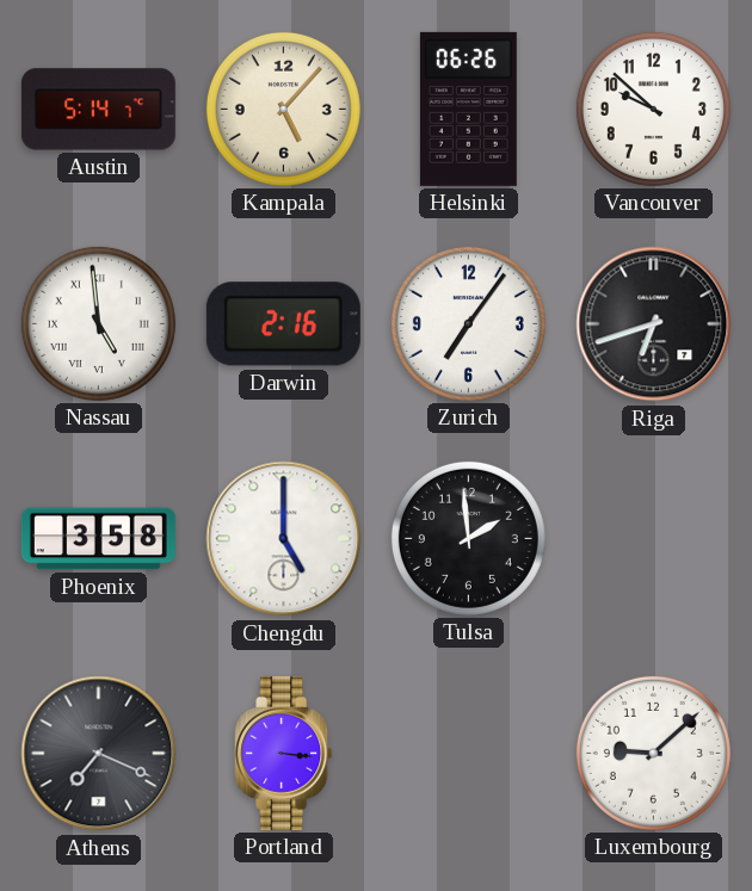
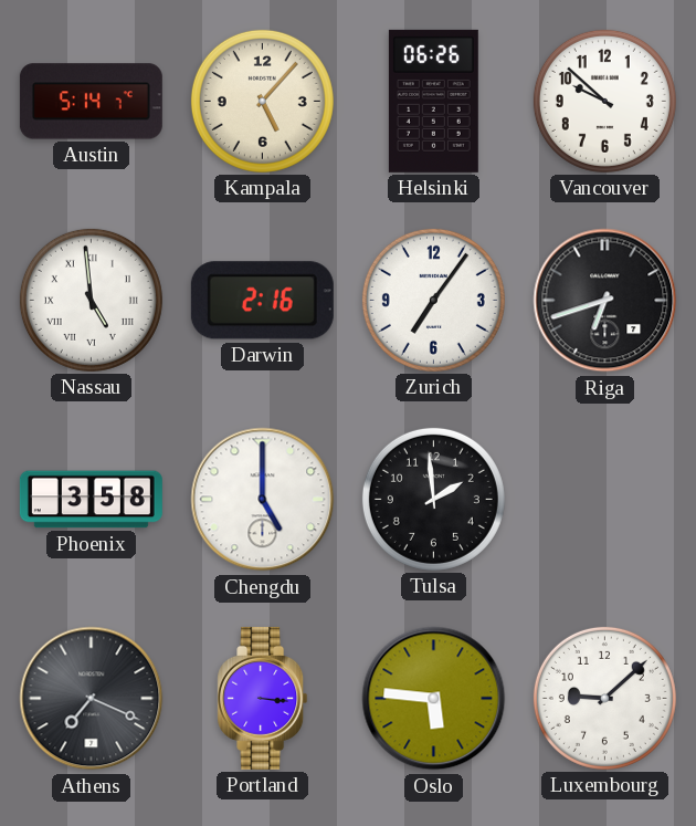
Oslo: none -> 5:46 (434, 699)
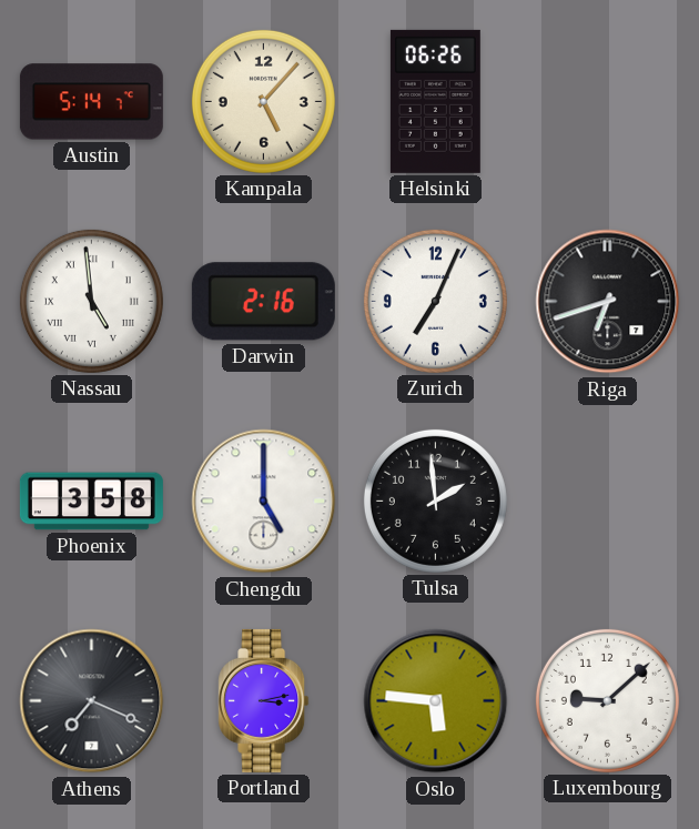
Vancouver: 9:52 -> none (604, 101)
Zurich: 7:06 -> 7:04 (435, 301)
Portland: 3:16 -> 3:13 (264, 700)
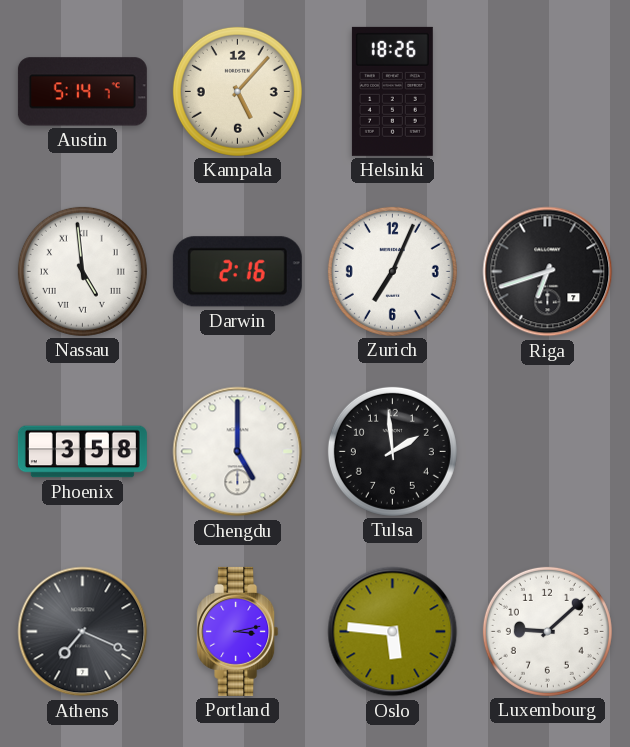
Helsinki: 06:26 -> 18:26 (392, 91)
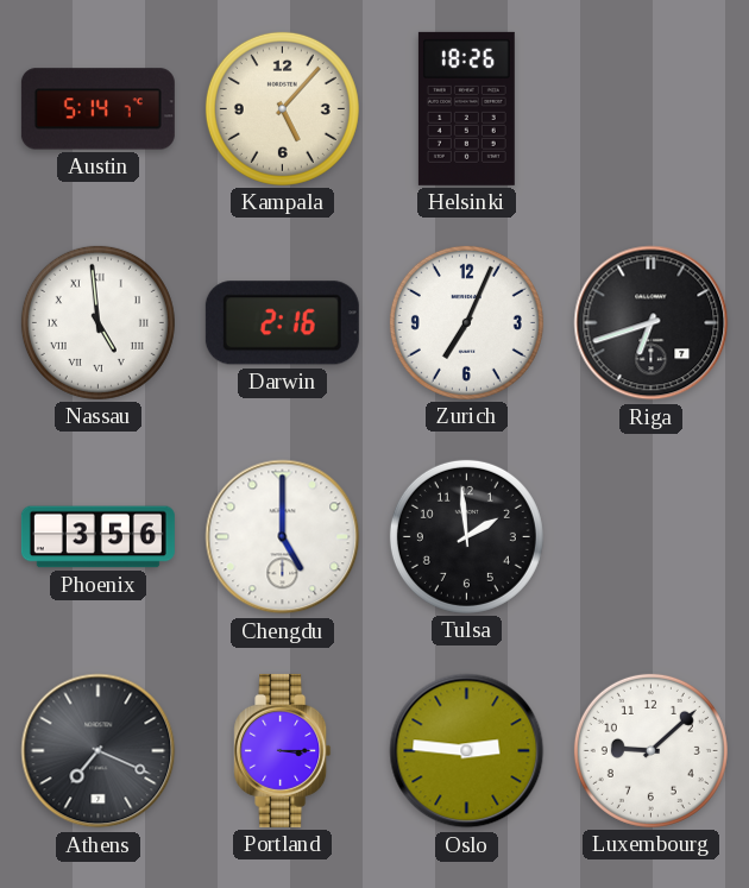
Phoenix: 3:58 -> 3:56 (97, 537)
Portland: 3:13 -> 3:15 (283, 750)
Oslo: 5:46 -> 2:46 (467, 751)
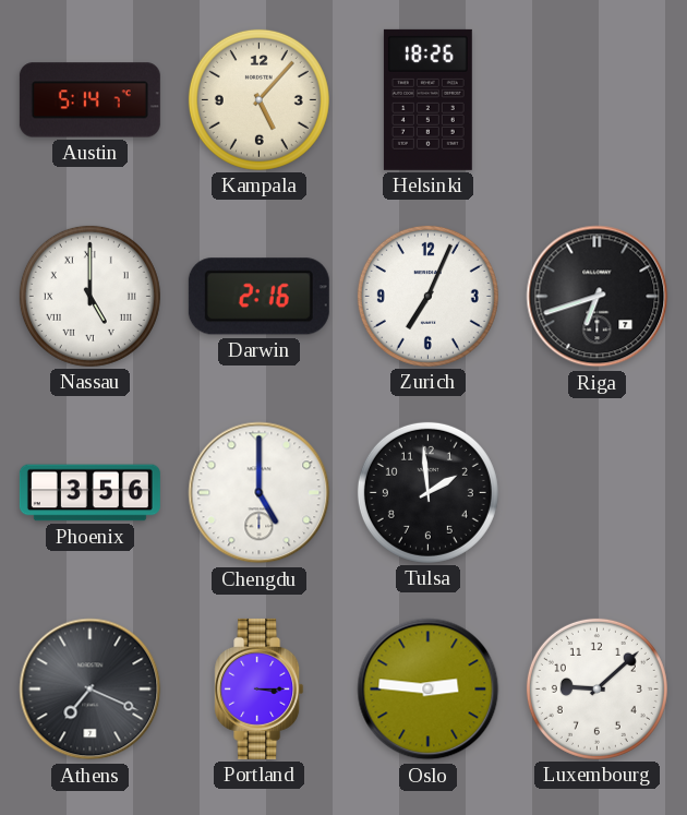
Nassau: 4:59 -> 5:00 (89, 296)
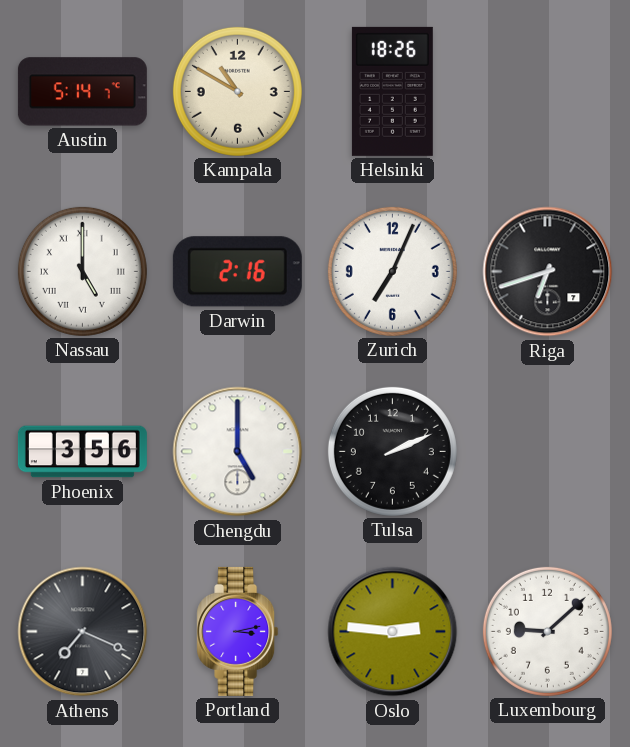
Kampala: 5:07 -> 10:50 (237, 91)
Tulsa: 1:59 -> 2:11 (392, 451)
Portland: 3:15 -> 3:13 (238, 631)
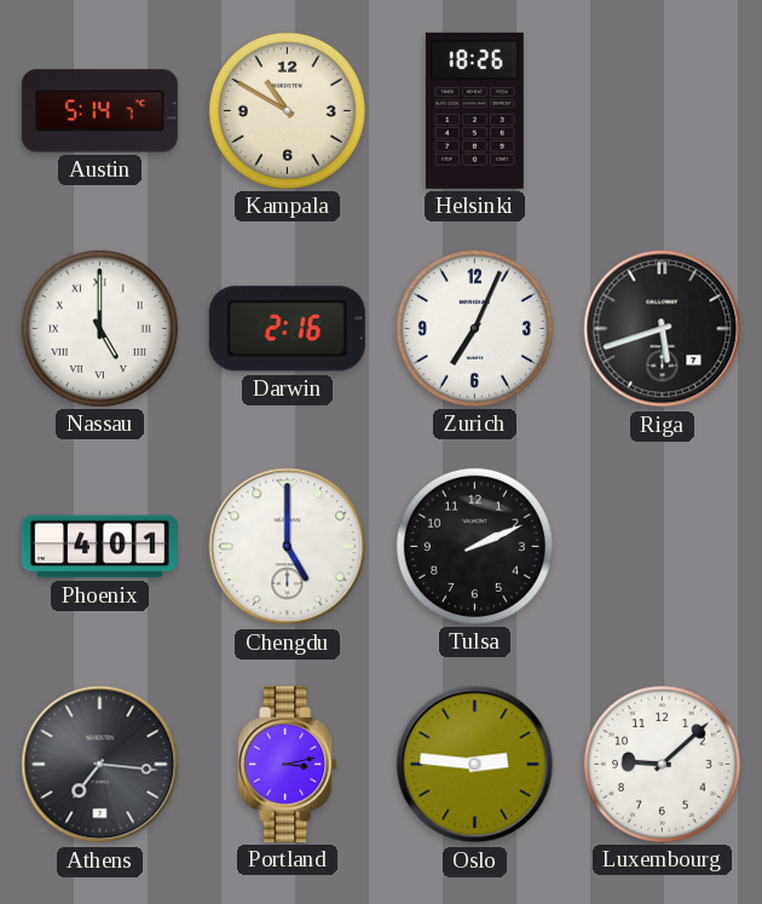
Riga: 6:42 -> 5:42 (663, 329)
Phoenix: 3:56 -> 4:01 (99, 547)
Athens: 7:19 -> 7:16 (100, 765)
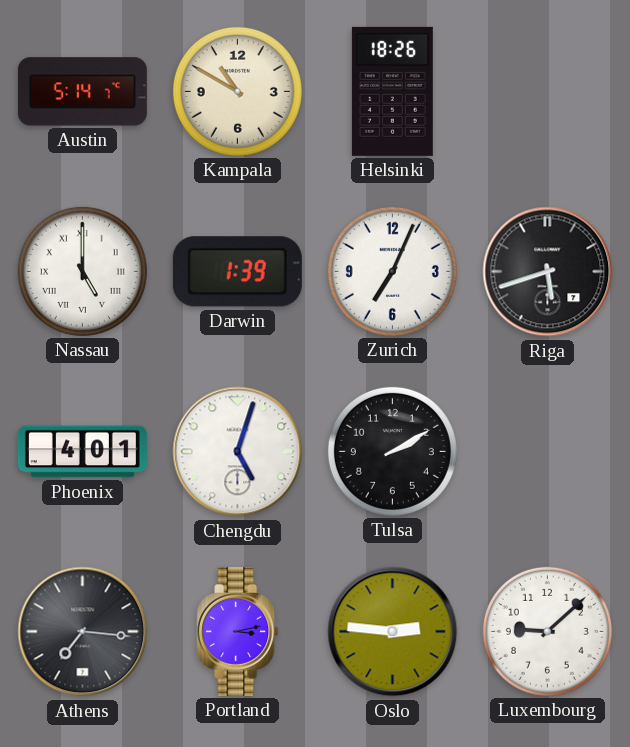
Darwin: 2:16 -> 1:39 (237, 272)
Chengdu: 5:00 -> 5:03 (238, 452)
Tulsa: 2:11 -> 2:10 (392, 451)
